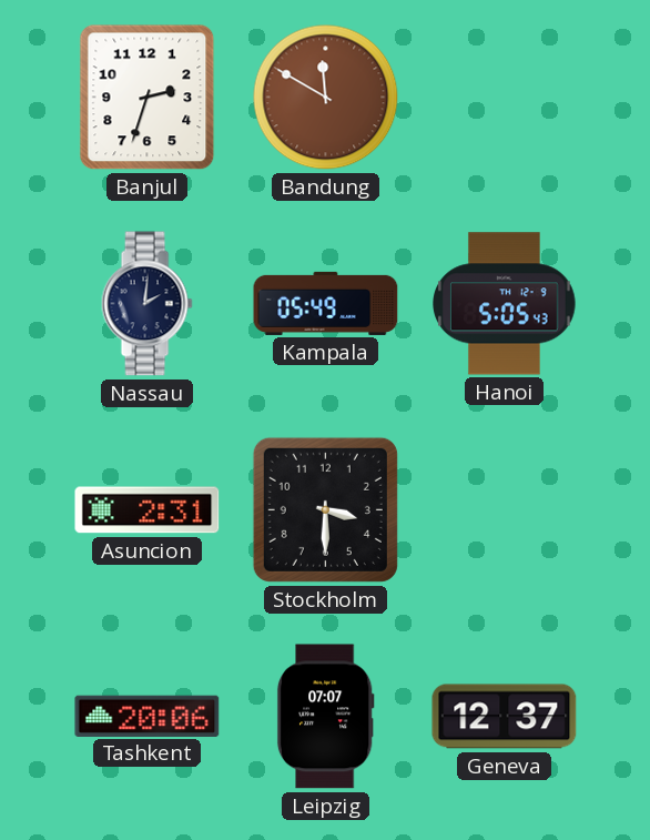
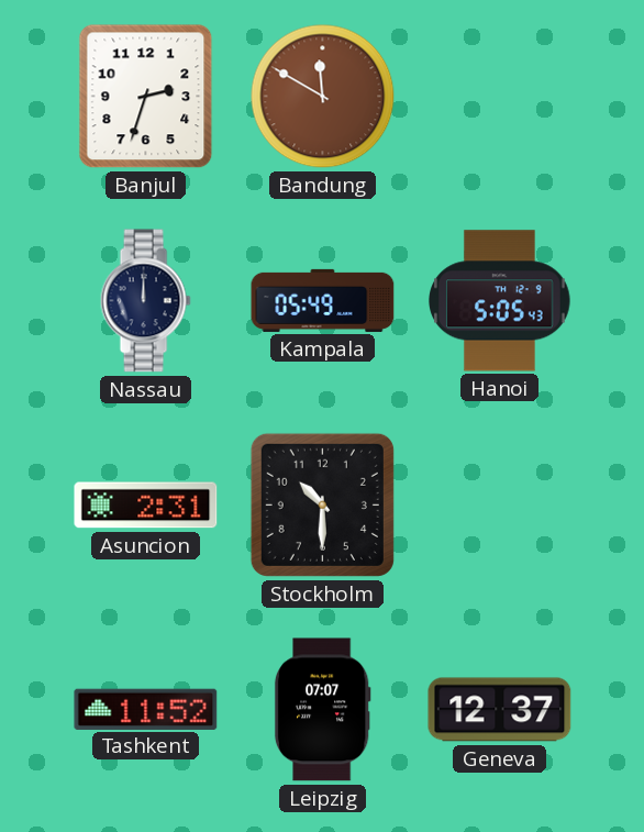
Nassau: 2:01 -> 12:00 (145, 301)
Stockholm: 3:30 -> 10:30 (322, 504)
Tashkent: 20:06 -> 11:52 (146, 709)
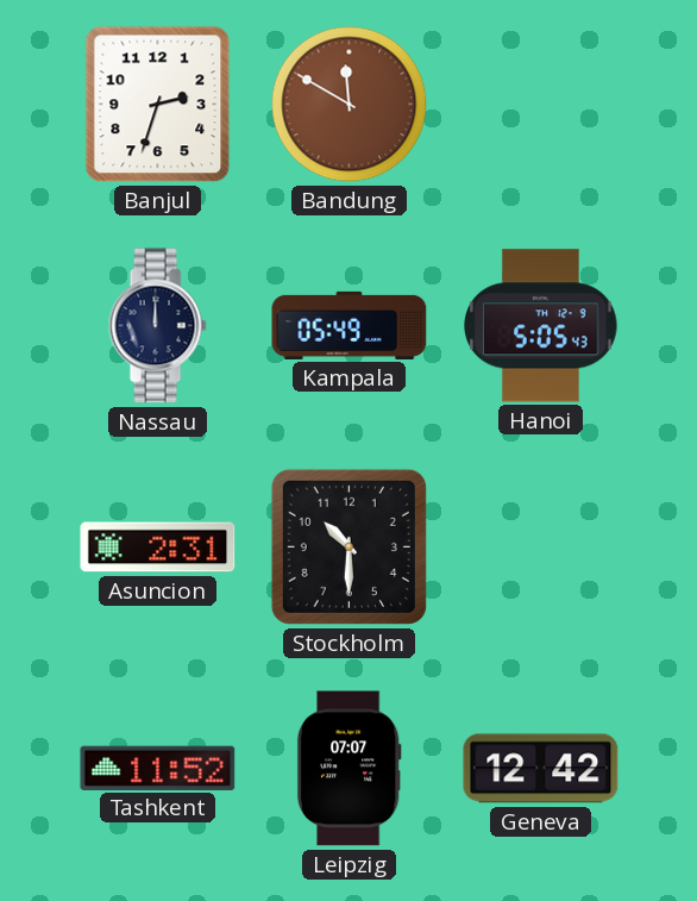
Geneva: 12:37 -> 12:42 (541, 769)
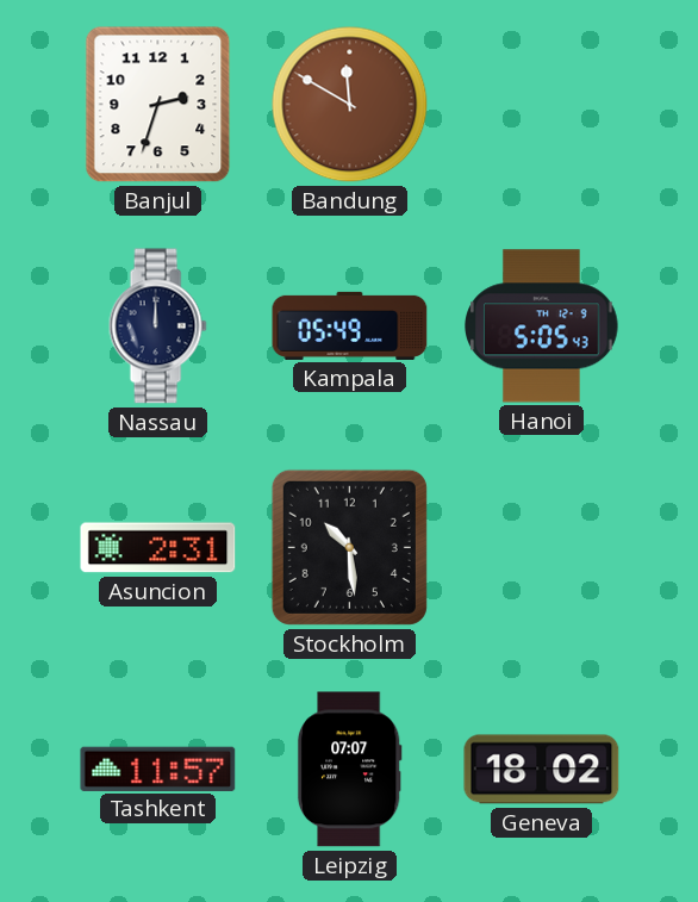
Stockholm: 10:30 -> 10:29 (349, 547)
Tashkent: 11:52 -> 11:57 (158, 769)
Geneva: 12:42 -> 18:02 (542, 770)
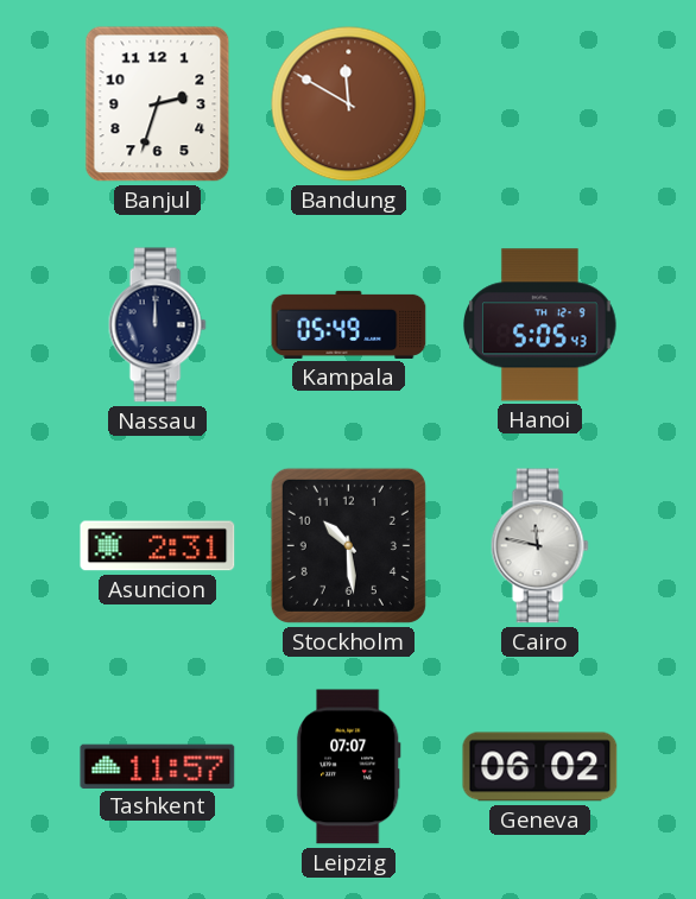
Cairo: none -> 11:47 (539, 546)
Geneva: 18:02 -> 06:02 (540, 767)
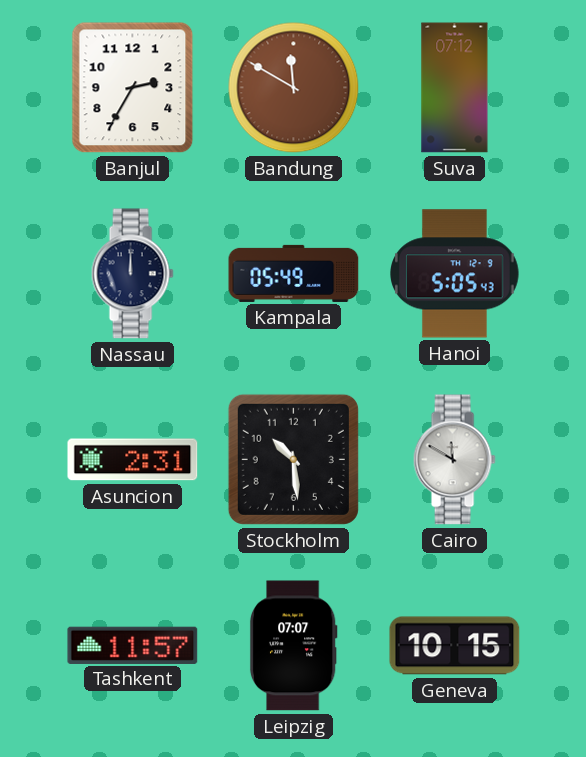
Banjul: 2:33 -> 2:35 (133, 88)
Suva: none -> 07:12 (455, 88)
Cairo: 11:47 -> 11:50 (454, 460)
Geneva: 06:02 -> 10:15 (455, 646)
